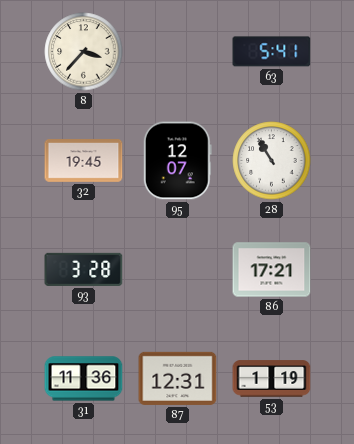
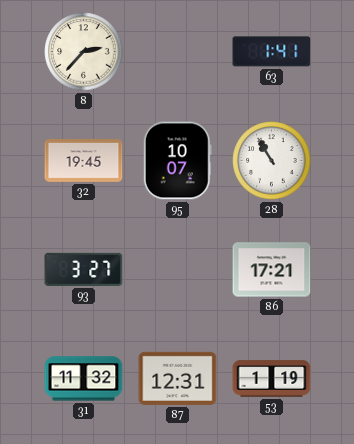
8: 3:37 -> 2:37 (84, 52)
63: 5:41 -> 1:41 (272, 52)
95: 12:07 -> 10:07 (177, 161)
93: 3:28 -> 3:27 (84, 269)
31: 11:36 -> 11:32 (84, 379)
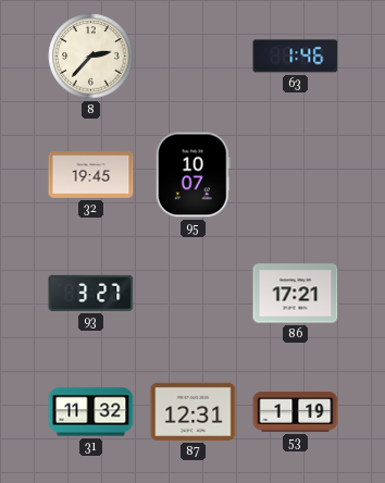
63: 1:41 -> 1:46 (296, 57)
28: 10:55 -> none (272, 161)
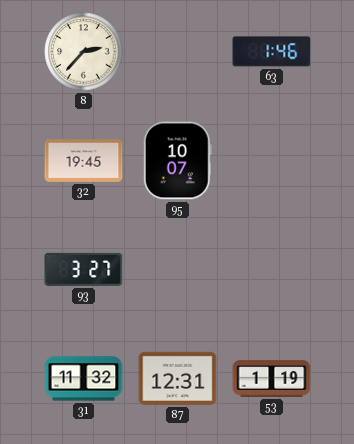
86: 17:21 -> none (296, 294)
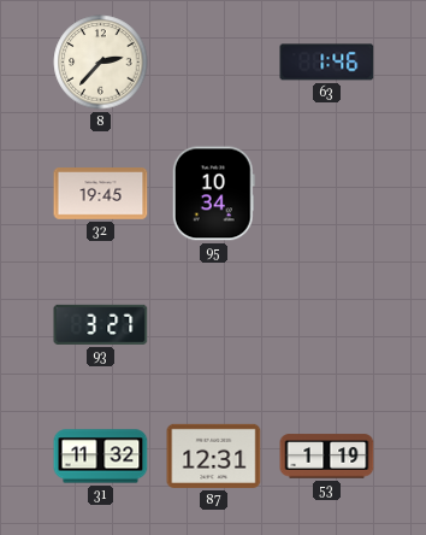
95: 10:07 -> 10:34 (213, 194)
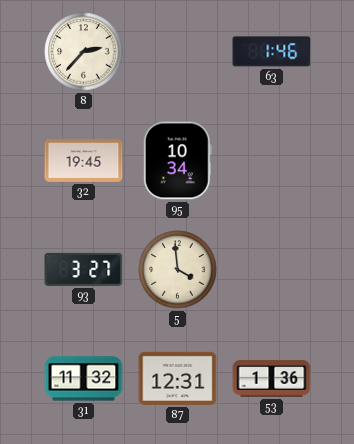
5: none -> 3:59 (178, 270)
53: 1:19 -> 1:36 (272, 379)
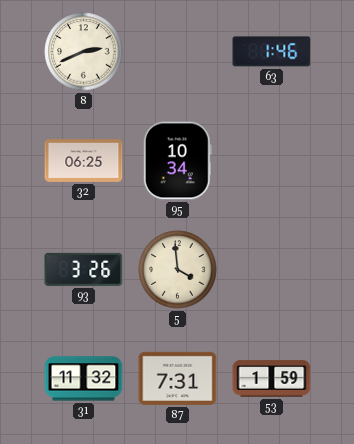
8: 2:37 -> 2:41 (84, 52)
32: 19:45 -> 06:25 (84, 161)
93: 3:27 -> 3:26 (84, 269)
87: 12:31 -> 7:31 (178, 378)
53: 1:36 -> 1:59 (272, 379)
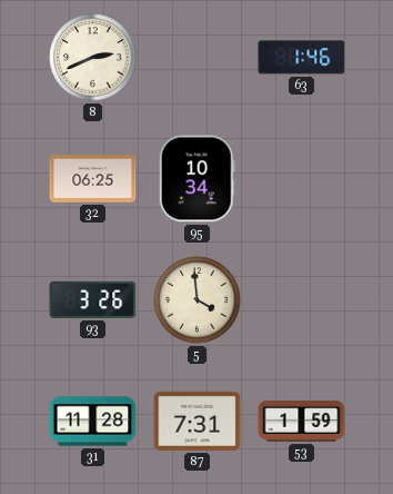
31: 11:32 -> 11:28 (93, 422)
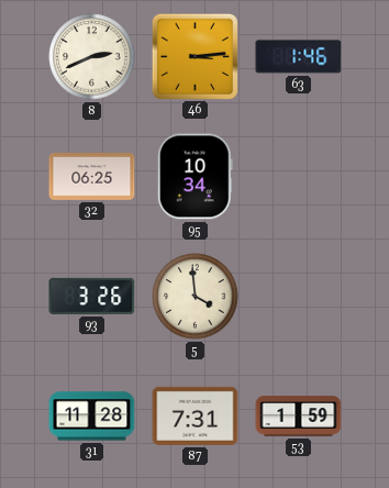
46: none -> 3:14 (194, 56)
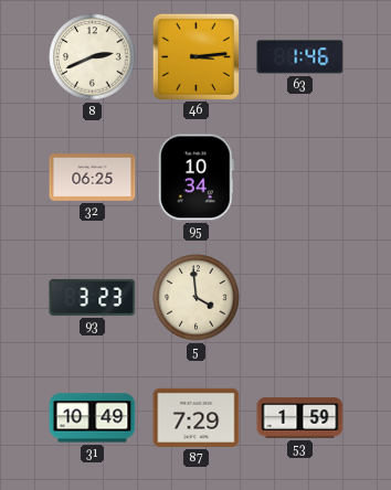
93: 3:26 -> 3:23 (93, 297)
31: 11:28 -> 10:49 (93, 418)
87: 7:31 -> 7:29 (197, 417)
